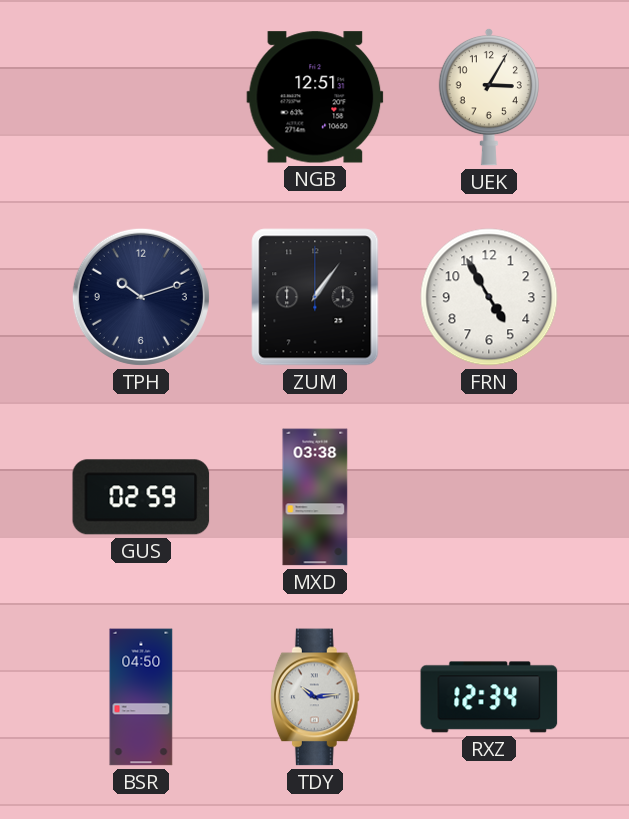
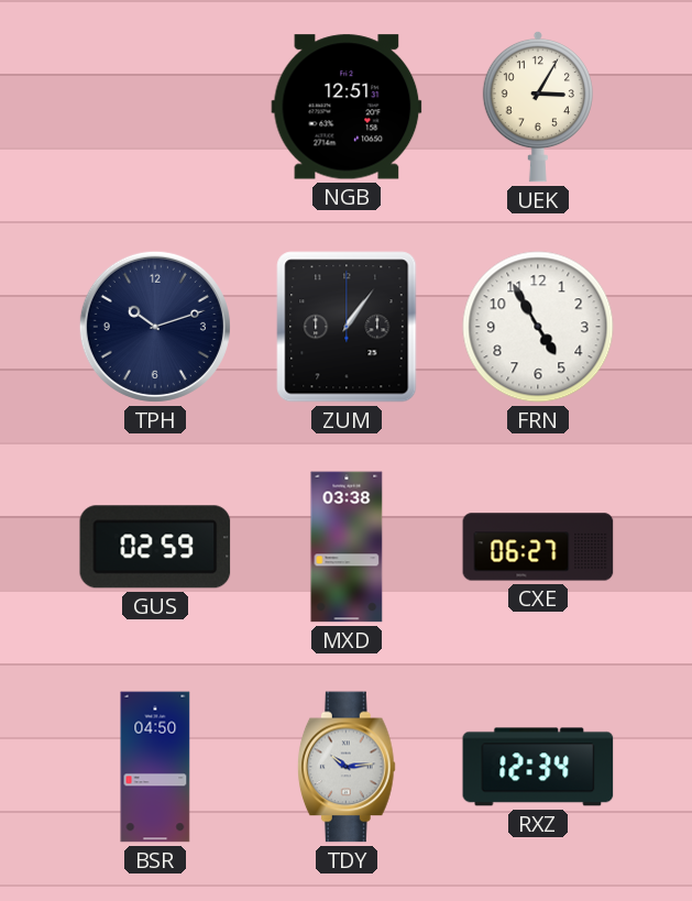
CXE: none -> 06:27 (538, 547)
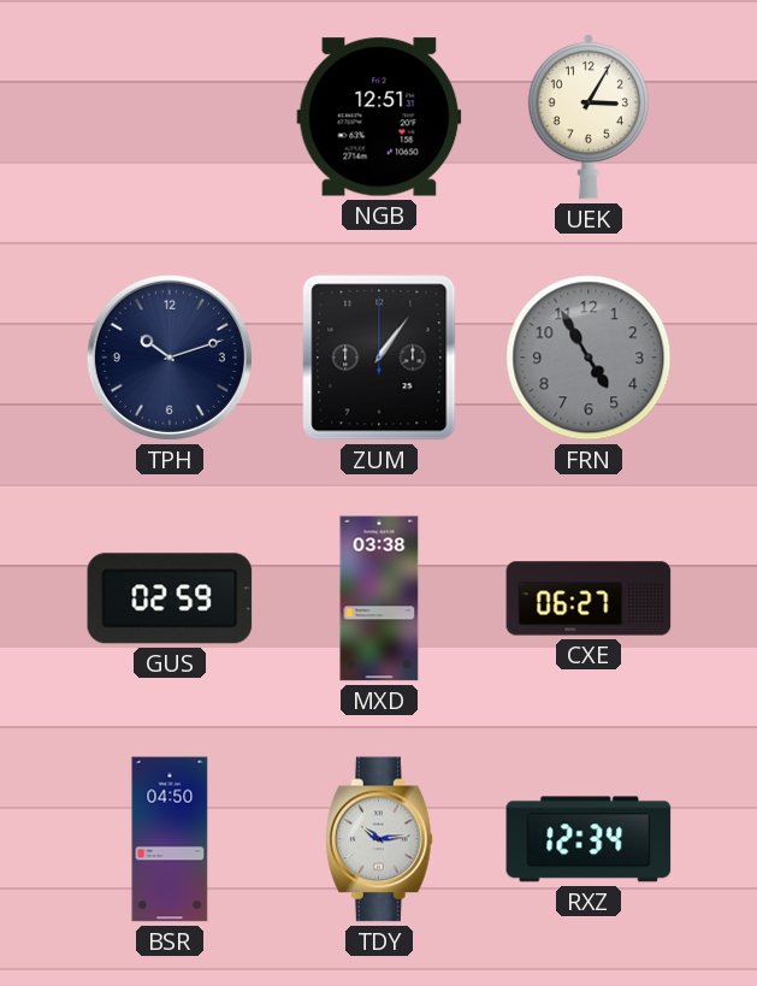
FRN dial: white -> grey (589, 358)
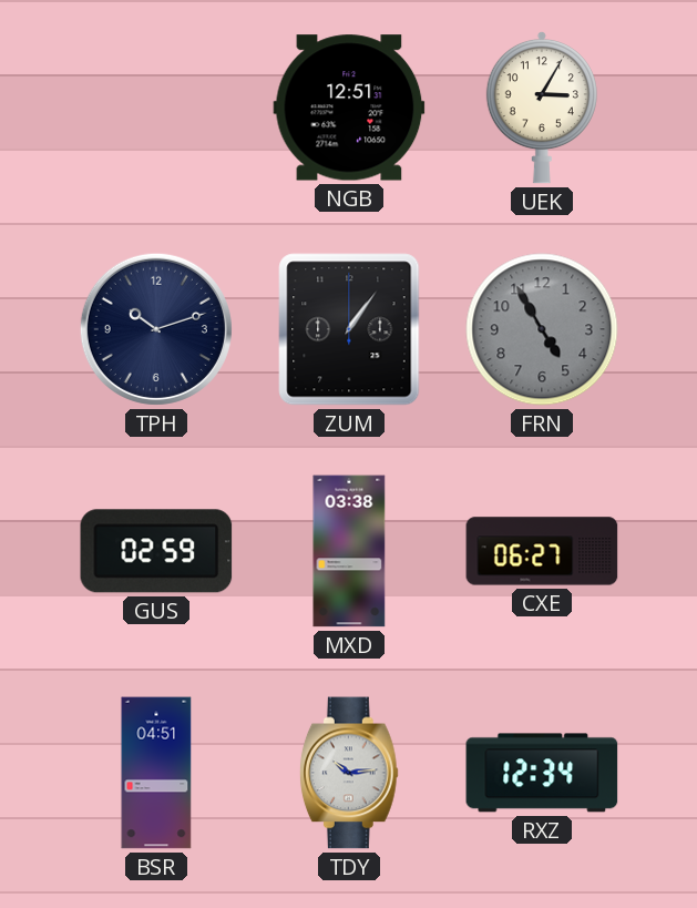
BSR: 04:50 -> 04:51 (156, 773)
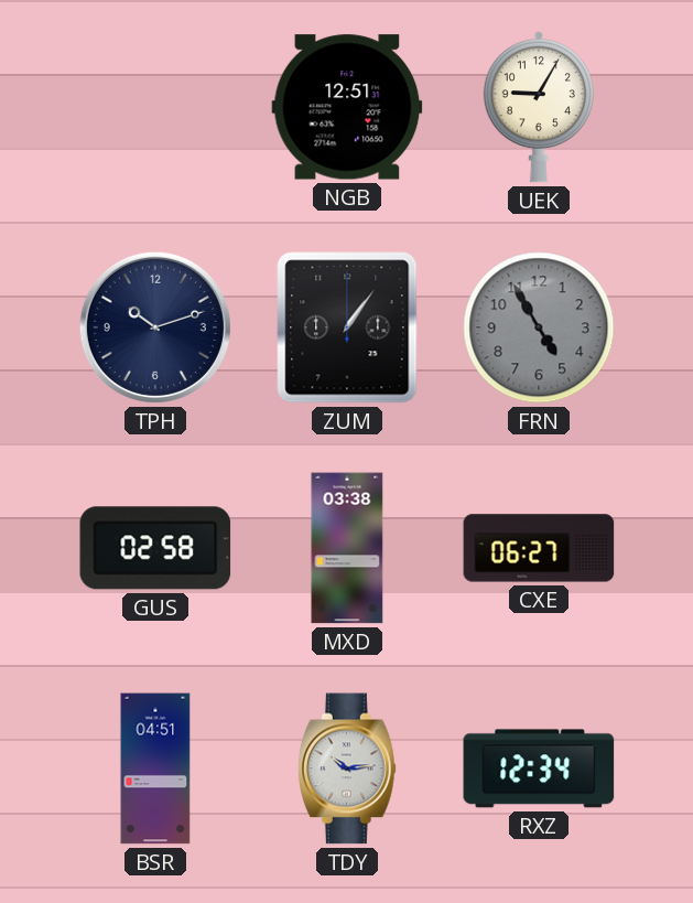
UEK: 3:05 -> 9:05 (539, 107)
GUS: 02:59 -> 02:58 (155, 548)
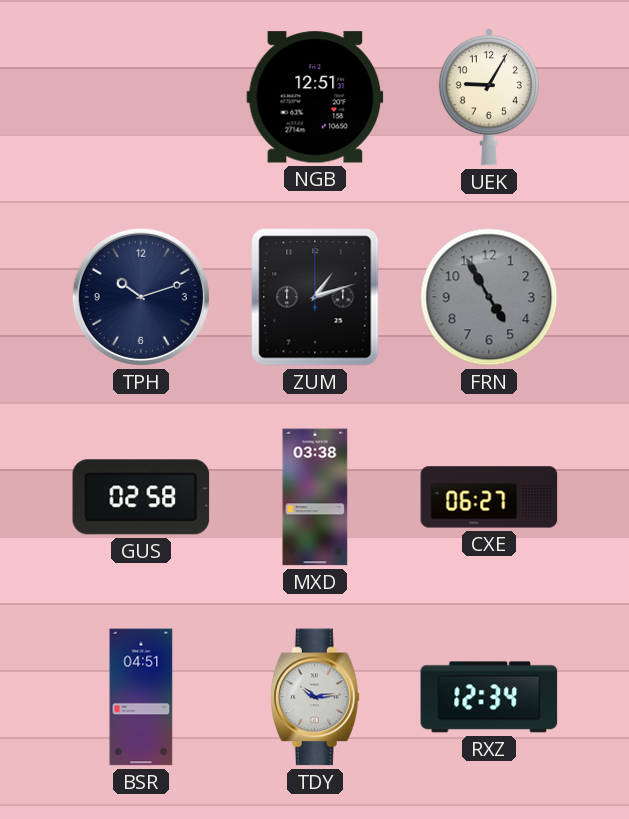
ZUM: 1:06 -> 1:12 (315, 297)
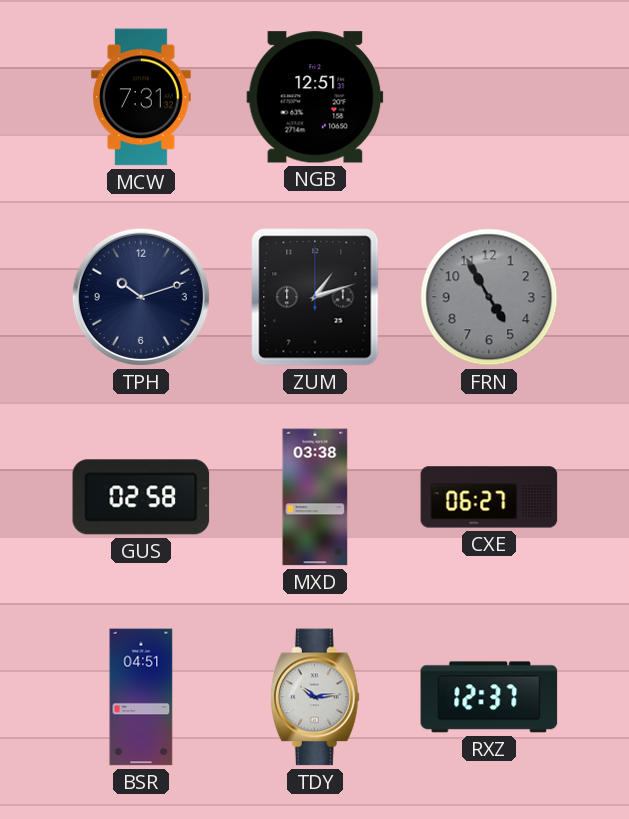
MCW: none -> 7:31 (141, 97)
UEK: 9:05 -> none (489, 97)
RXZ: 12:34 -> 12:37 (489, 697)
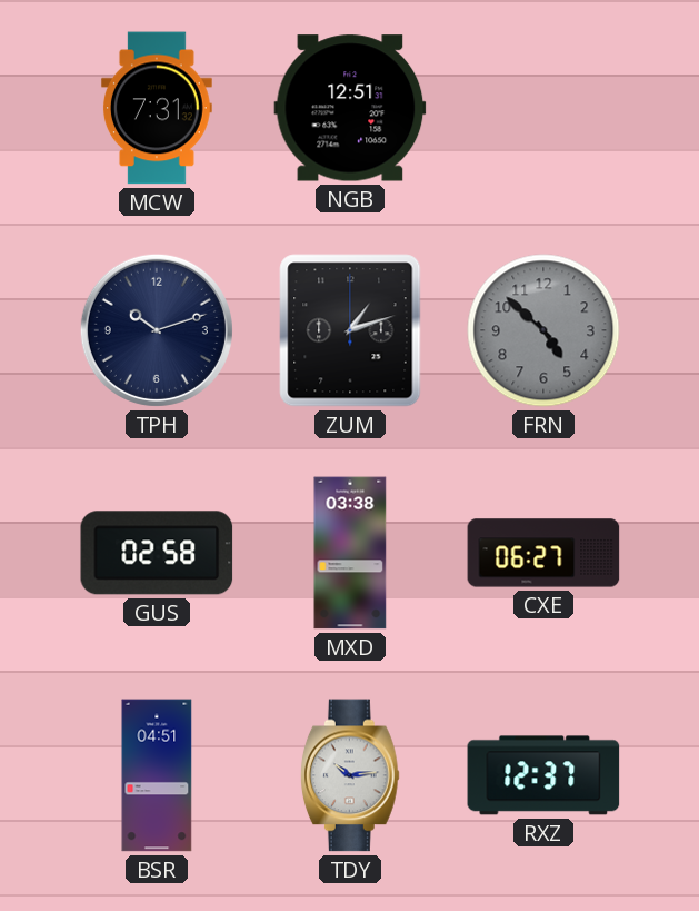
FRN: 4:55 -> 4:52 (543, 330)
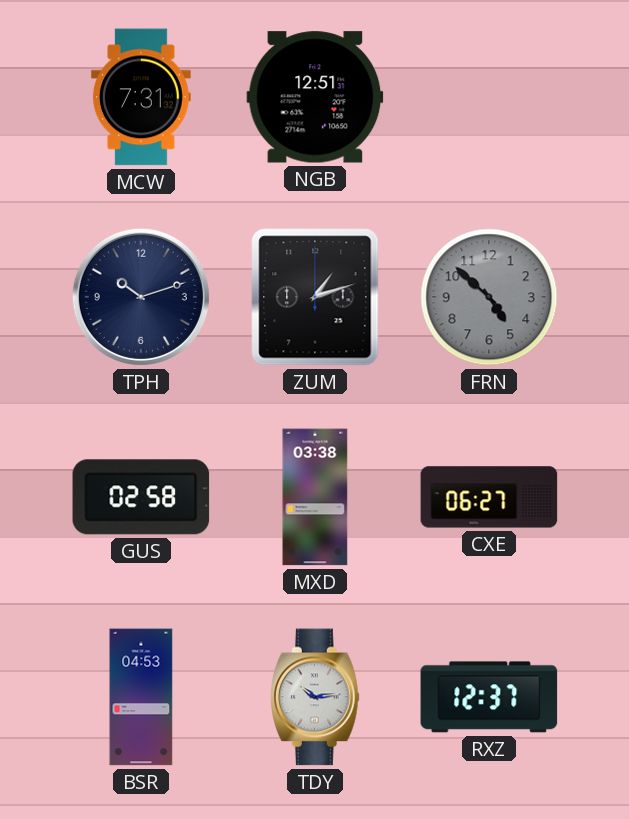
BSR: 04:51 -> 04:53 (141, 697)
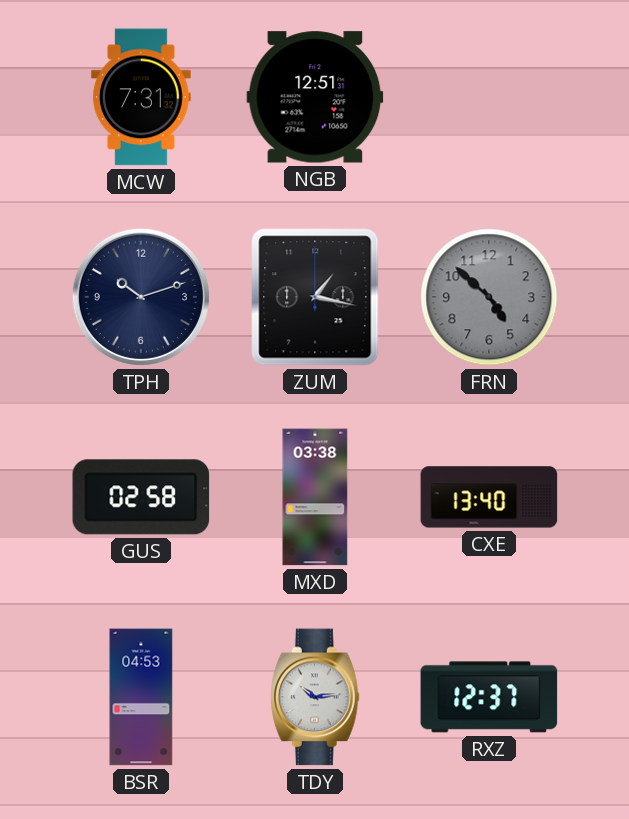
ZUM: 1:12 -> 1:17 (315, 297)
CXE: 06:27 -> 13:40 (489, 497)
